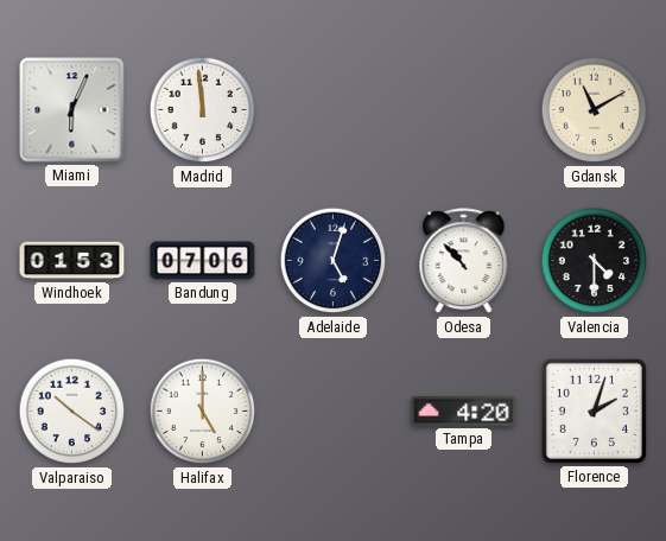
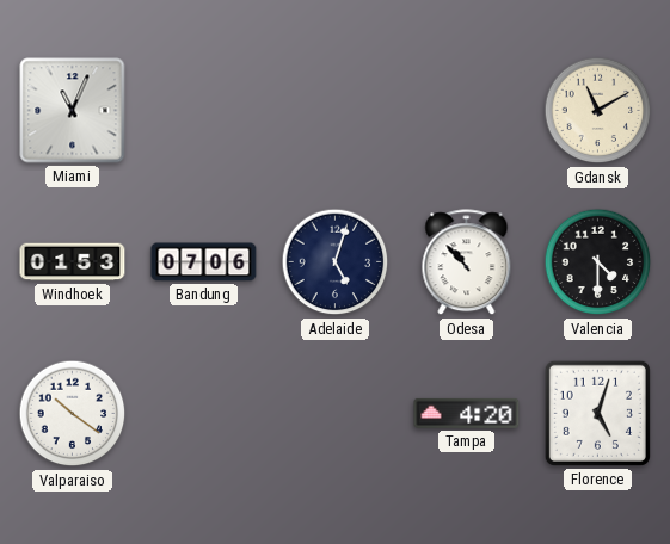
Miami: 6:04 -> 11:04 (73, 111)
Madrid: 11:59 -> none (203, 110)
Halifax: 5:00 -> none (203, 412)
Florence: 2:03 -> 5:03 (597, 413)
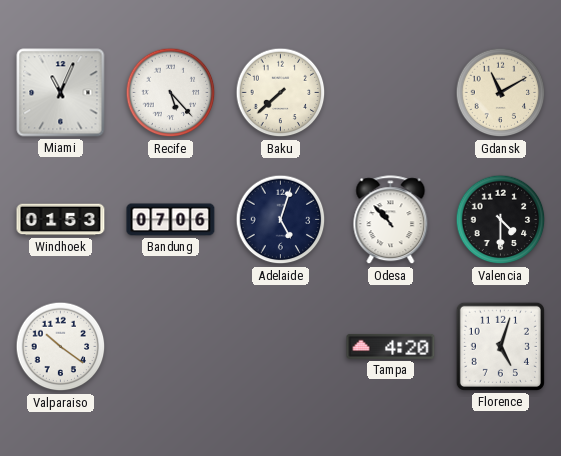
Recife: none -> 5:23 (171, 93)
Baku: none -> 7:38 (281, 93)
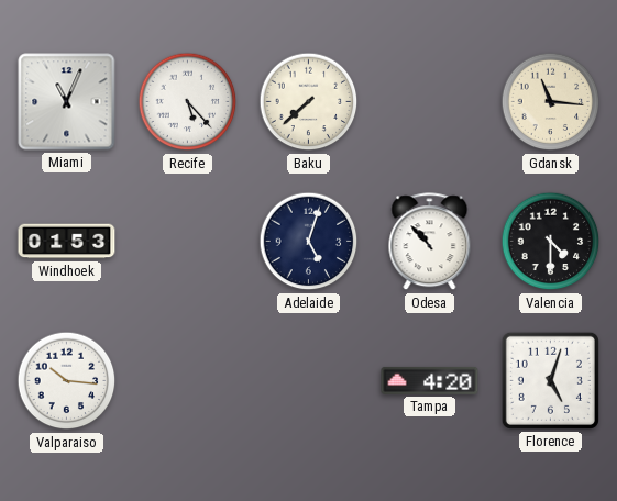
Gdansk: 11:10 -> 11:16 (551, 102)
Bandung: 07:06 -> none (171, 220)
Valparaiso: 10:21 -> 10:16 (67, 381)
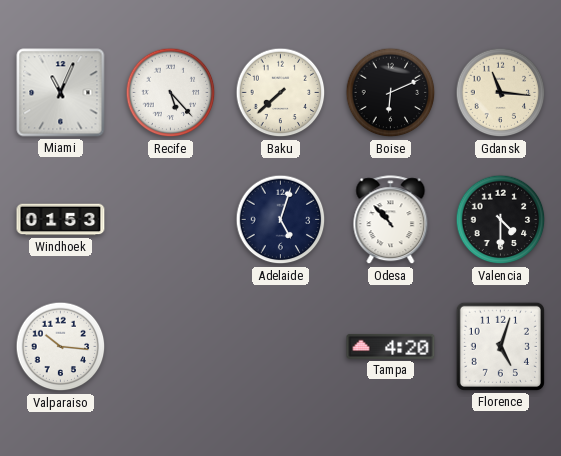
Boise: none -> 6:11 (391, 93)
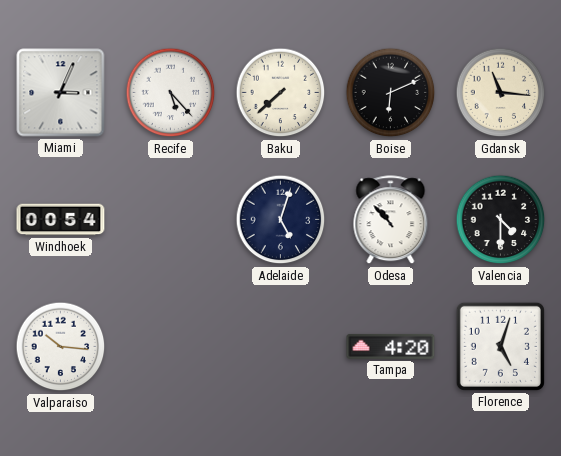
Miami: 11:04 -> 3:04 (61, 93)
Windhoek: 01:53 -> 00:54 (61, 220)
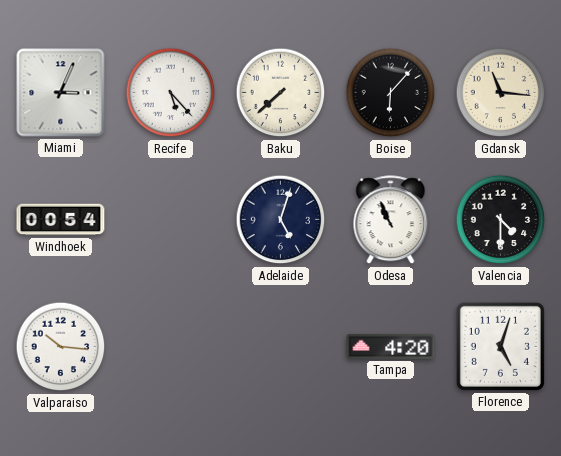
Boise: 6:11 -> 6:07 (391, 93)
Odesa: 10:53 -> 10:56 (391, 220)
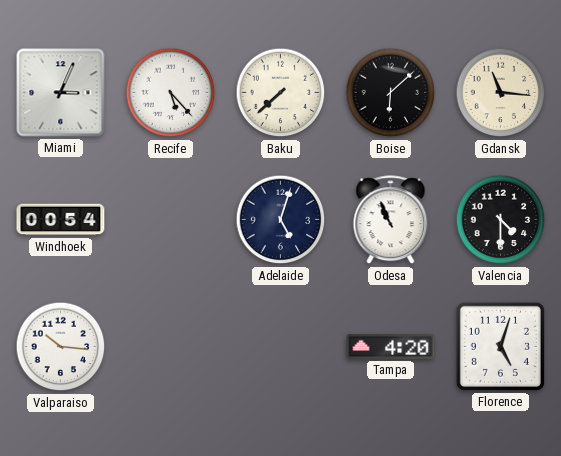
Boise: 6:07 -> 6:08 (391, 93)
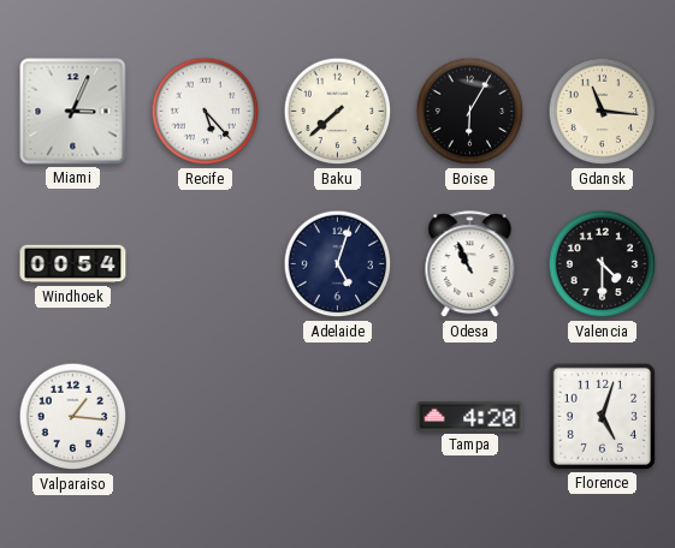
Boise: 6:08 -> 6:05 (470, 112)
Valparaiso: 10:16 -> 1:16 (73, 417)
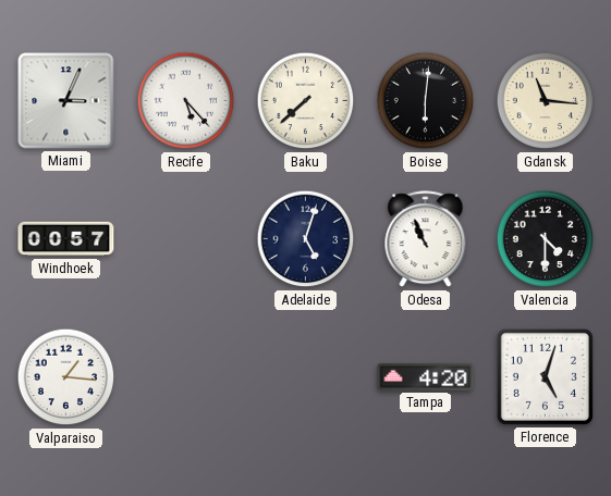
Boise: 6:05 -> 6:01 (426, 101)
Windhoek: 00:54 -> 00:57 (66, 239)
